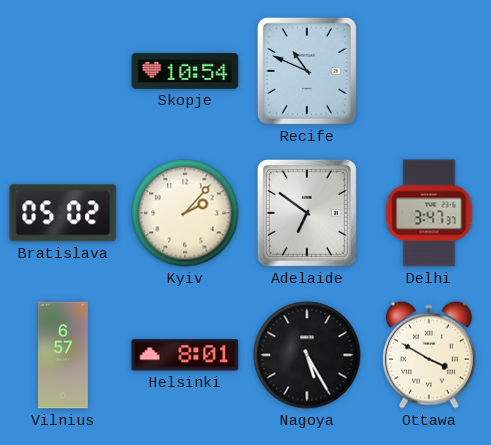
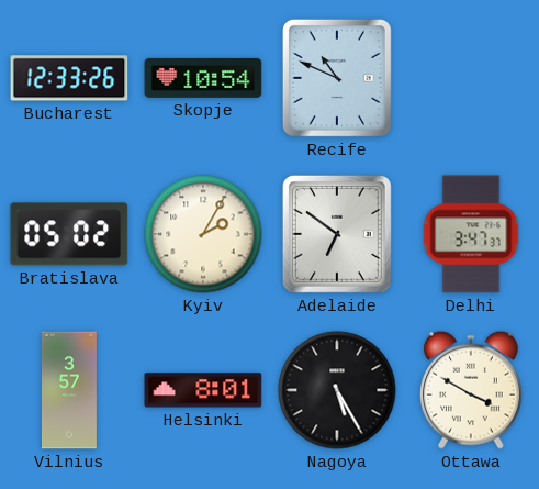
Bucharest: none -> 12:33 (69, 78)
Kyiv: 2:07 -> 2:05 (203, 234)
Vilnius: 6:57 -> 3:57 (69, 390)
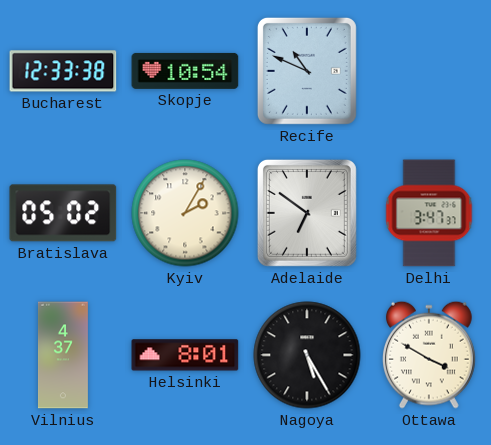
Bucharest: 12:33:26 -> 12:33:38 (63, 71)
Vilnius: 3:57 -> 4:37 (63, 355)
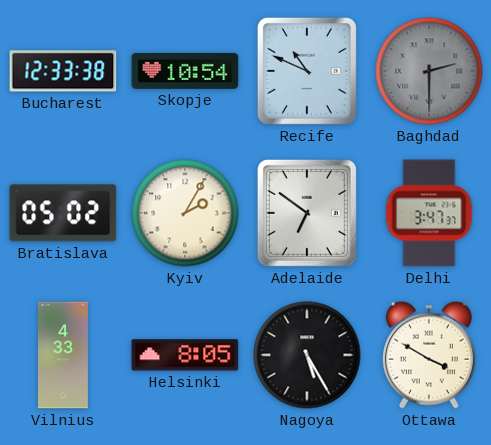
Baghdad: none -> 2:30 (429, 71)
Vilnius: 4:37 -> 4:33 (63, 355)
Helsinki: 8:01 -> 8:05 (185, 355)
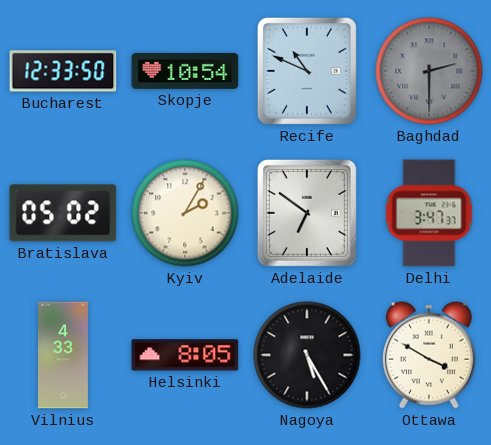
Bucharest: 12:33:38 -> 12:33:50 (63, 71)
